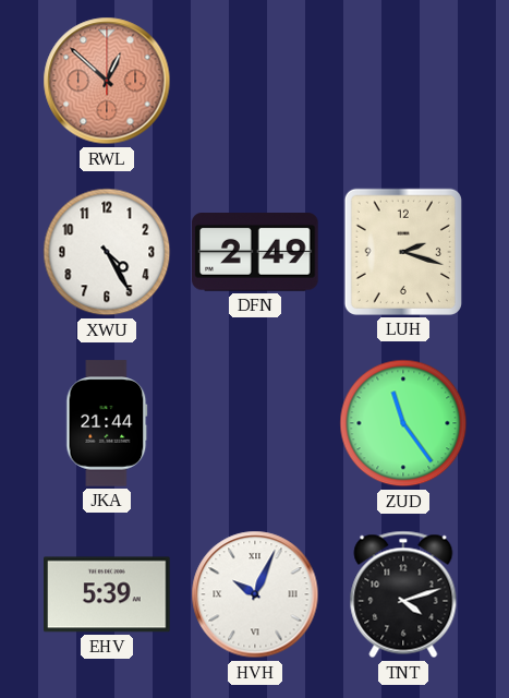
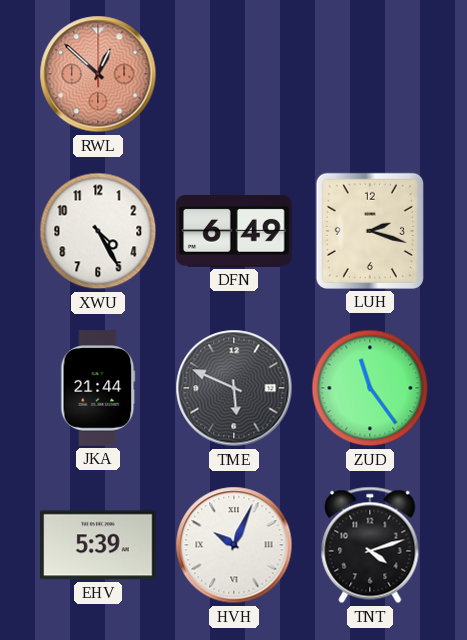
DFN: 2:49 -> 6:49 (234, 232)
TME: none -> 5:49 (234, 388)
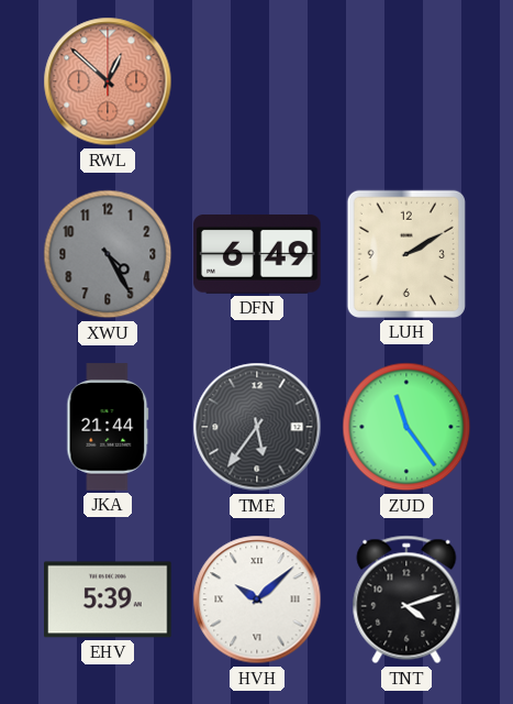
XWU dial: white -> grey (108, 254)
LUH: 2:18 -> 2:10 (406, 254)
TME: 5:49 -> 5:36 (257, 427)
HVH: 10:04 -> 10:08 (257, 599)
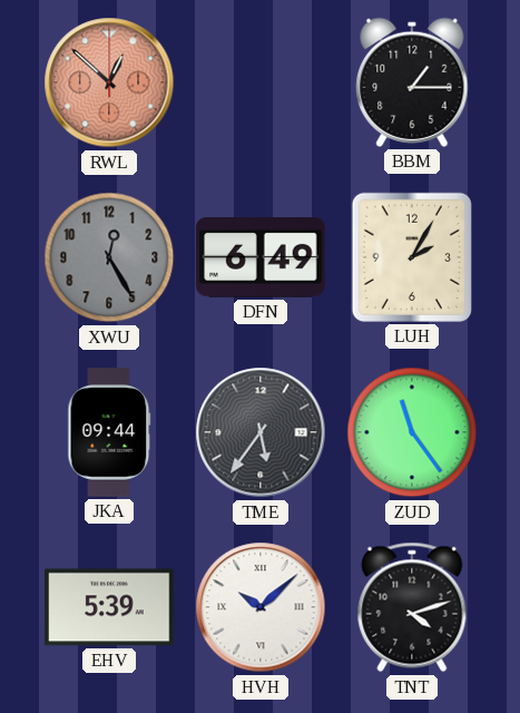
BBM: none -> 1:15 (412, 82)
XWU: 4:25 -> 12:25 (109, 257)
LUH: 2:10 -> 2:05 (412, 257)
JKA: 21:44 -> 09:44 (109, 432)
